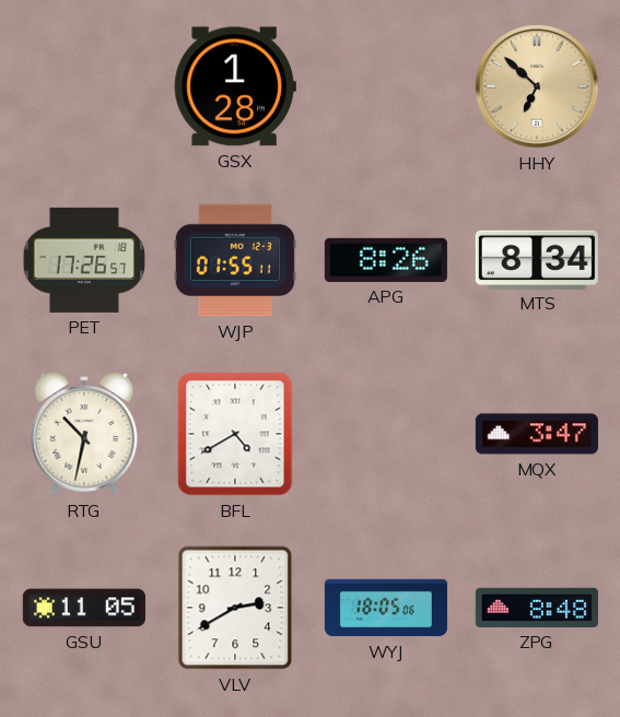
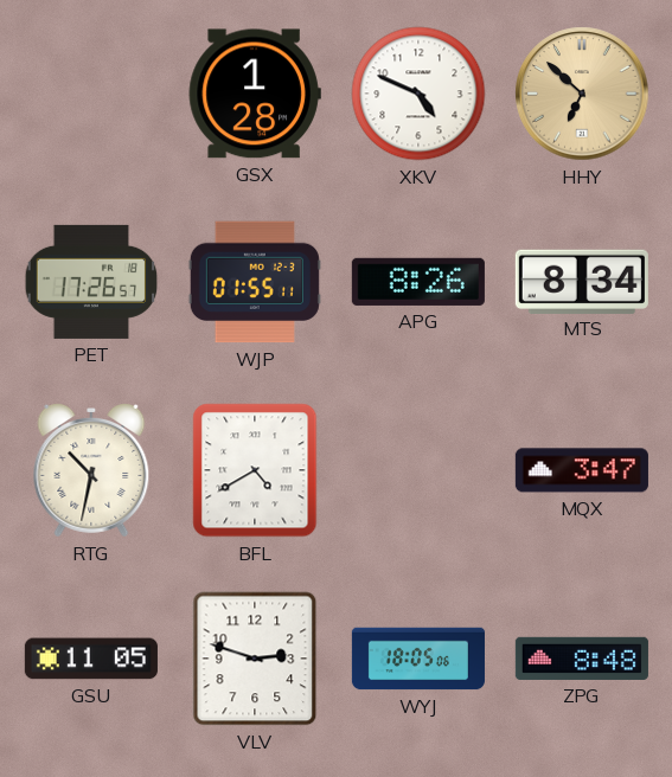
XKV: none -> 4:49 (418, 94)
VLV: 2:40 -> 2:48 (255, 659)
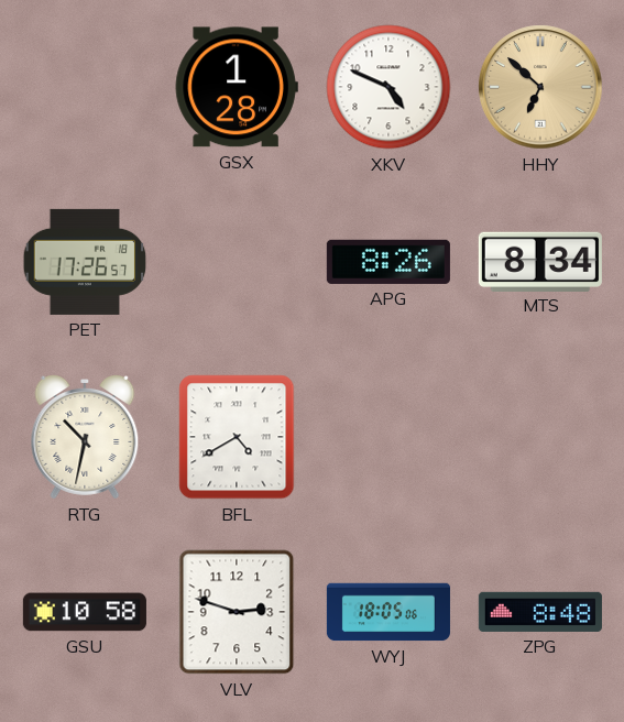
WJP: 01:55 -> none (255, 282)
MQX: 3:47 -> none (582, 470)
GSU: 11:05 -> 10:58 (85, 612)
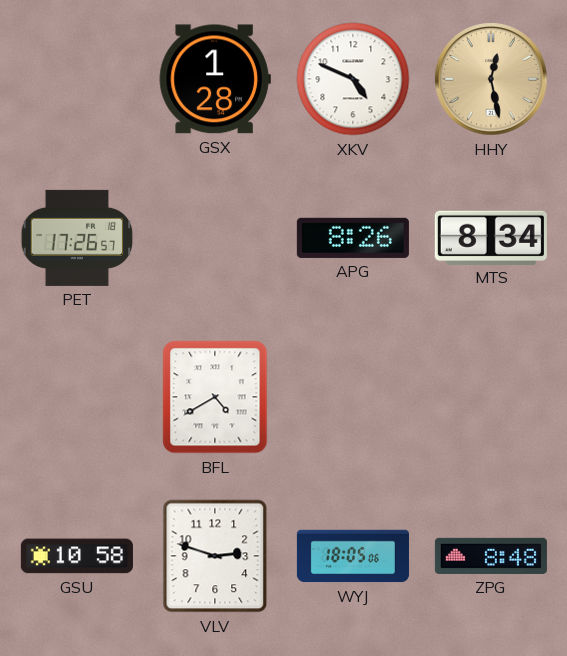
HHY: 6:52 -> 12:28 (491, 79)
RTG: 10:32 -> none (85, 438)
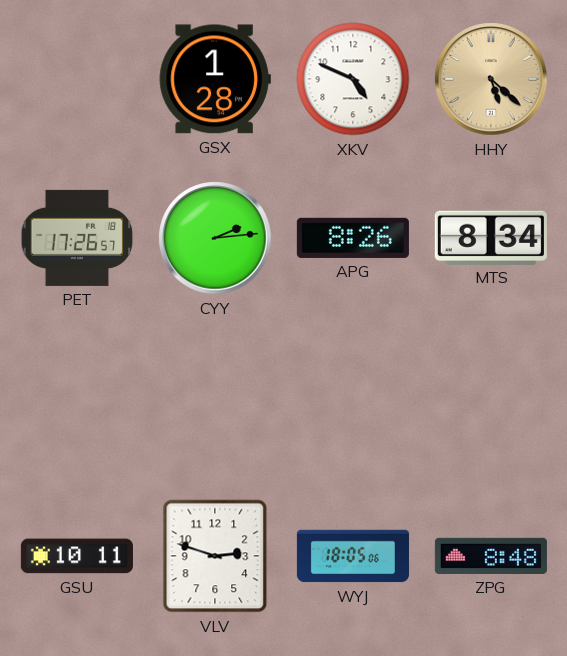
HHY: 12:28 -> 5:22 (491, 79)
CYY: none -> 2:14 (215, 238)
BFL: 4:40 -> none (215, 397)
GSU: 10:58 -> 10:11 (77, 556)
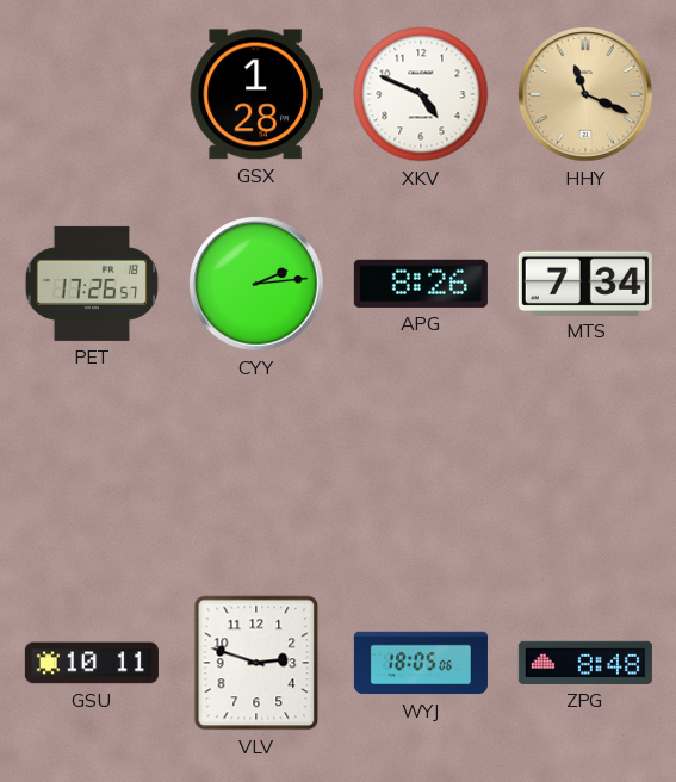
HHY: 5:22 -> 11:19 (585, 94)
MTS: 8:34 -> 7:34 (585, 283)
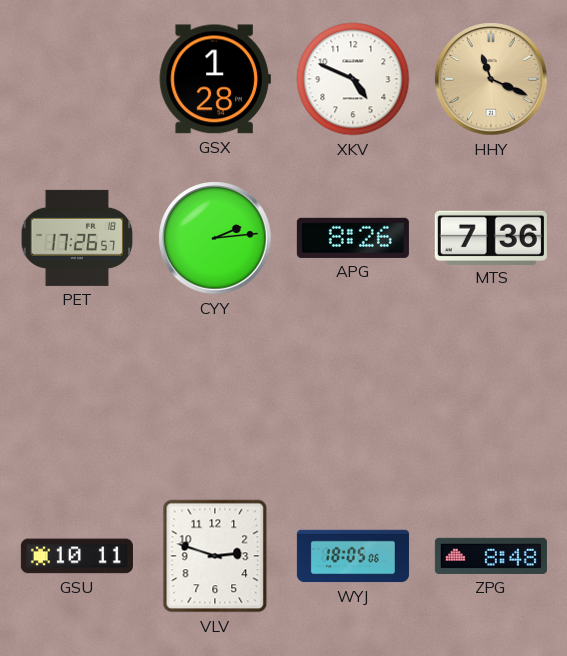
MTS: 7:34 -> 7:36 (491, 237)
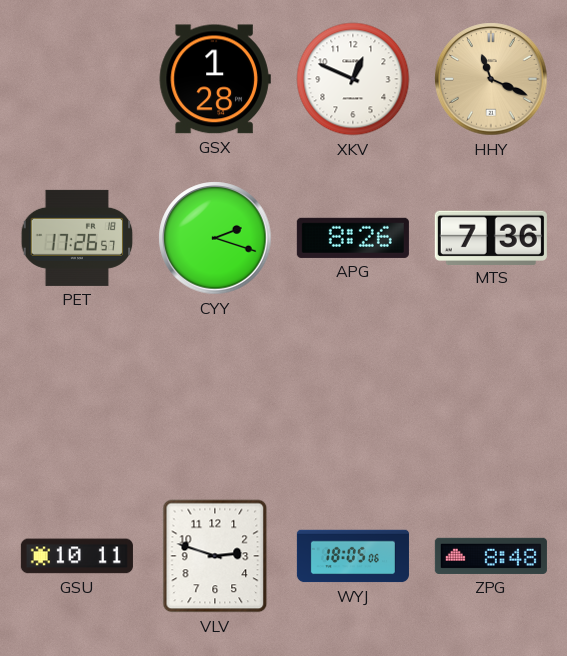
XKV: 4:49 -> 12:49 (353, 79)
CYY: 2:14 -> 2:18 (215, 238)
